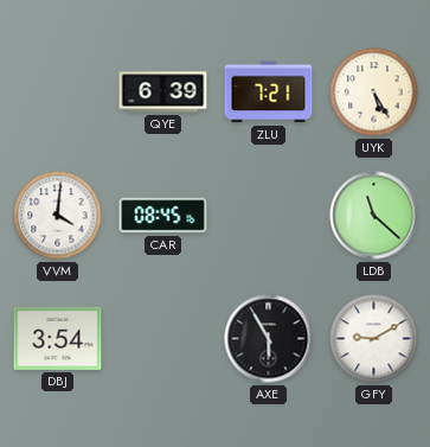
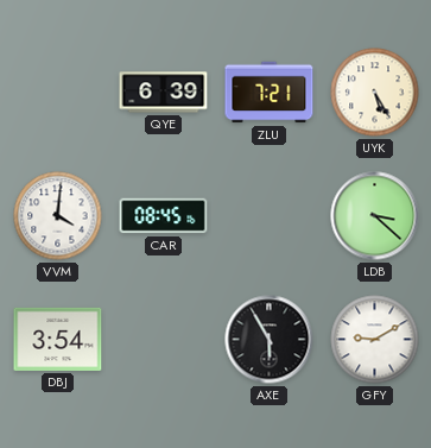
LDB: 11:22 -> 3:22 (375, 216)
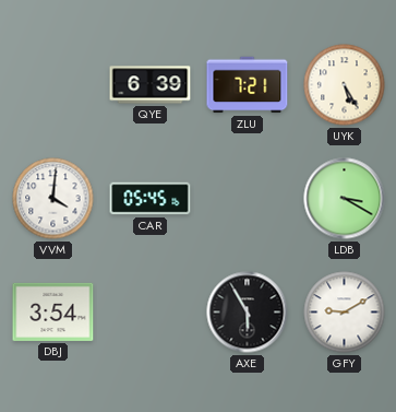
CAR: 08:45 -> 05:45 (151, 199)
LDB: 3:22 -> 3:20 (345, 199)
